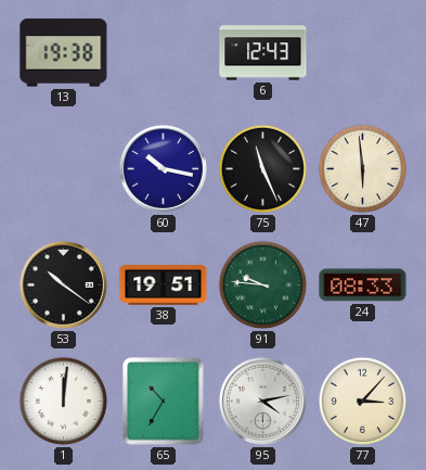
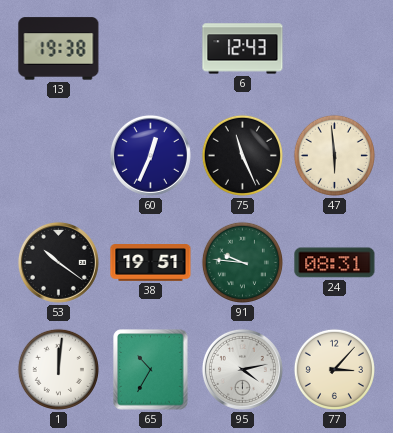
60: 10:17 -> 12:34 (150, 155)
24: 08:33 -> 08:31 (335, 263)
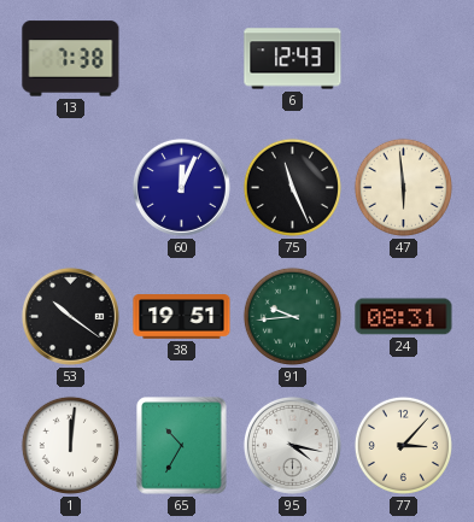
13: 19:38 -> 7:38 (71, 59)
60: 12:34 -> 12:04 (181, 187)
91: 9:46 -> 9:44 (292, 316)
95: 4:13 -> 4:17 (292, 445)
